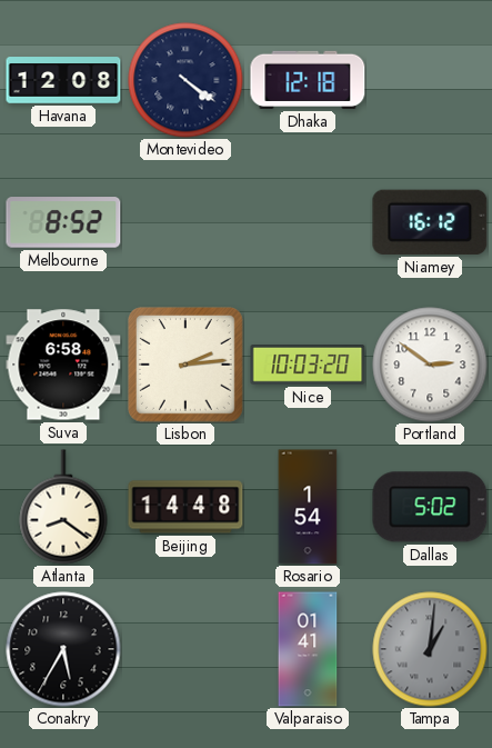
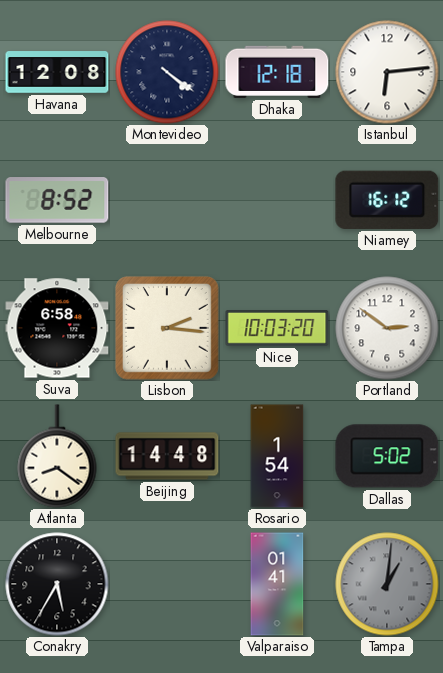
Istanbul: none -> 6:14 (387, 72)
Lisbon: 2:14 -> 2:16 (167, 328)
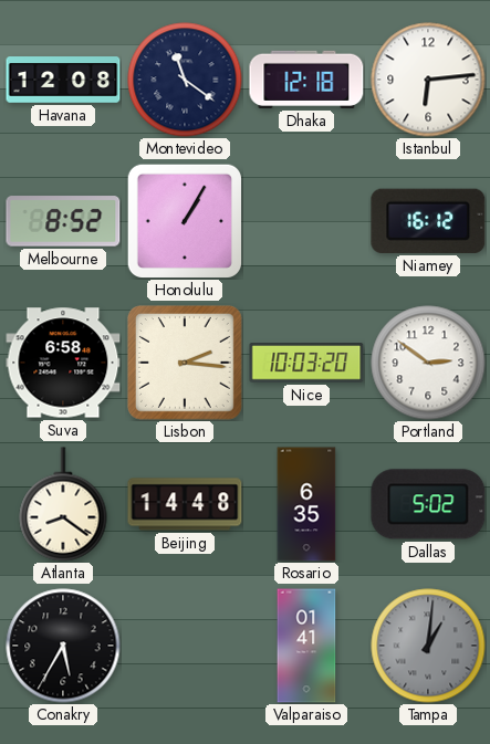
Montevideo: 4:21 -> 11:21 (185, 80)
Honolulu: none -> 1:05 (184, 220)
Rosario: 1:54 -> 6:35 (306, 504)
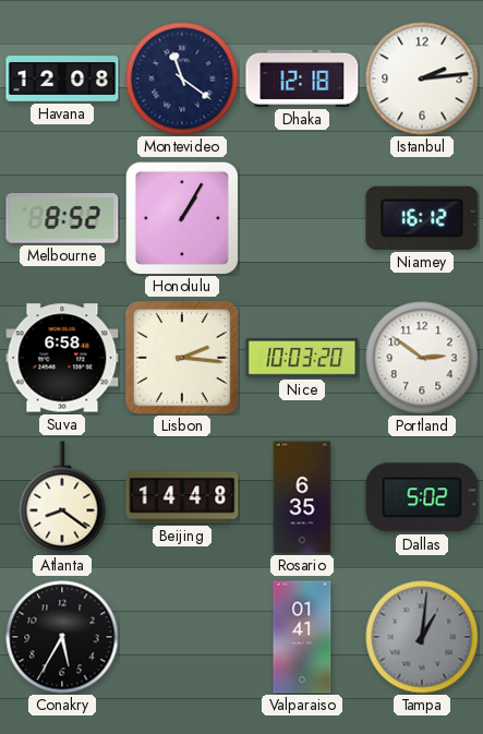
Istanbul: 6:14 -> 2:14 (422, 79)
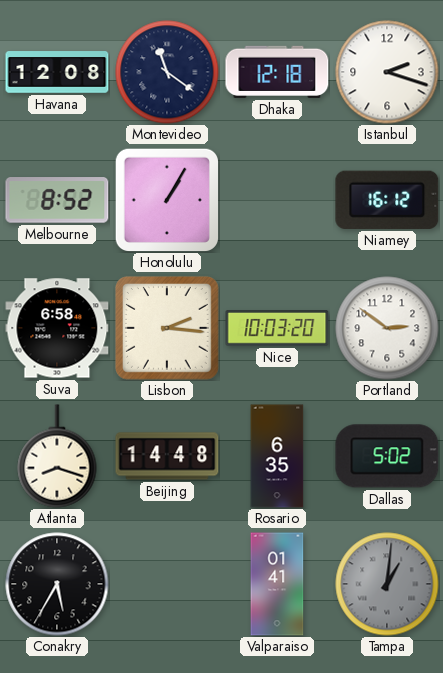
Istanbul: 2:14 -> 2:18 (387, 72)
Atlanta: 8:21 -> 8:18 (57, 456)
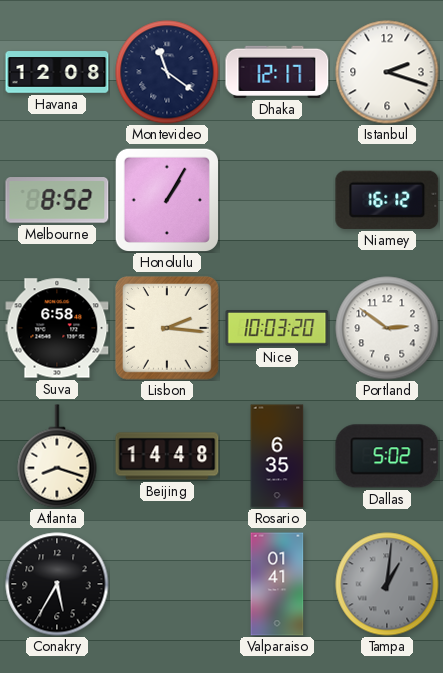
Dhaka: 12:18 -> 12:17 (277, 72)
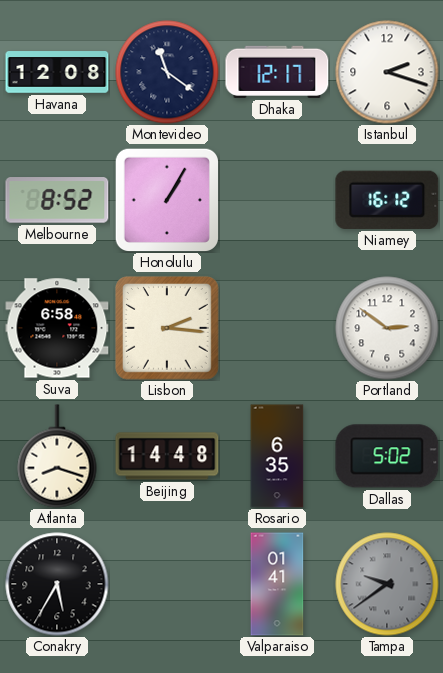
Nice: 10:03 -> none (277, 329)
Tampa: 1:01 -> 9:39 (387, 584)
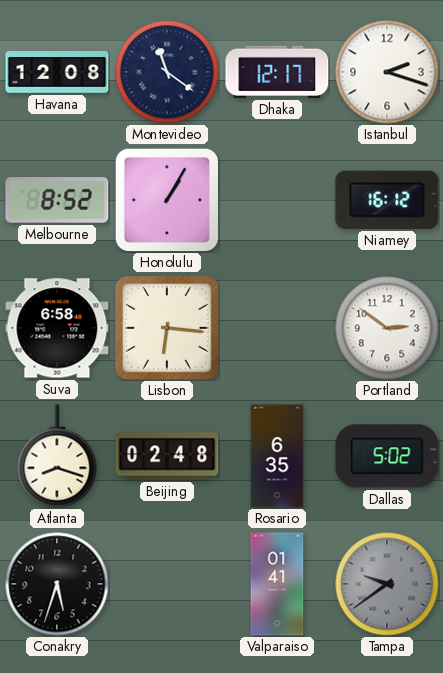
Lisbon: 2:16 -> 6:16 (167, 328)
Beijing: 14:48 -> 02:48 (167, 456)
Conakry: 5:35 -> 5:33 (57, 584)
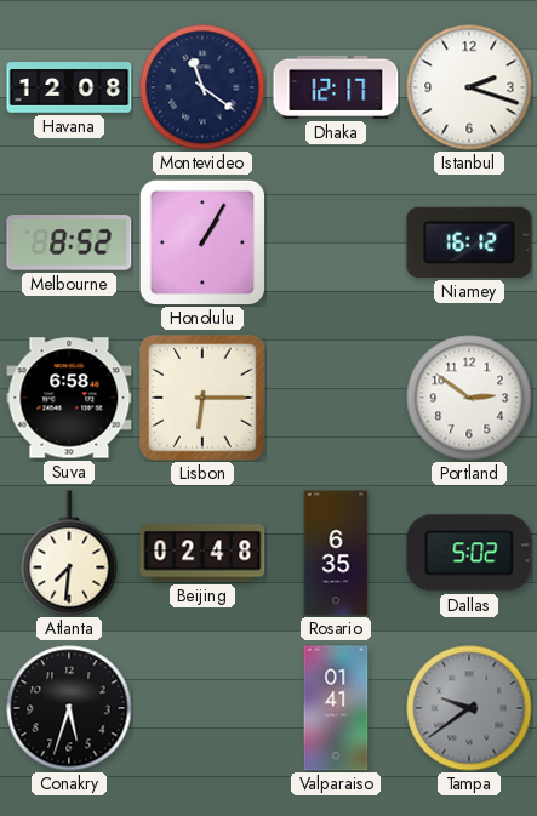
Lisbon: 6:16 -> 6:15 (202, 398)
Atlanta: 8:18 -> 7:31 (69, 553)
